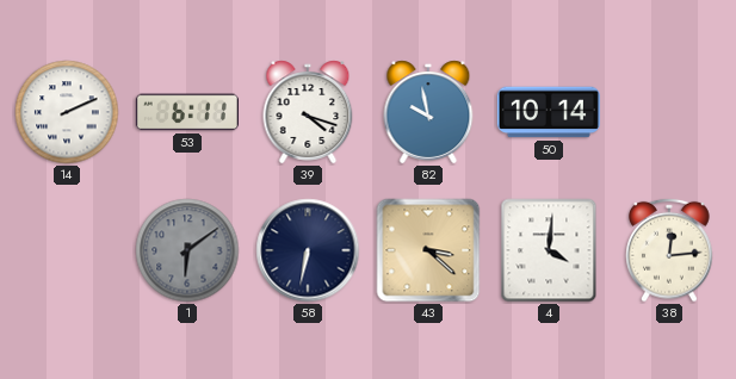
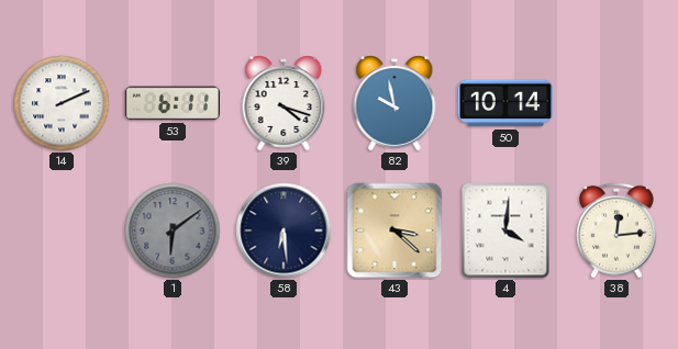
58: 6:32 -> 6:29 (284, 230)
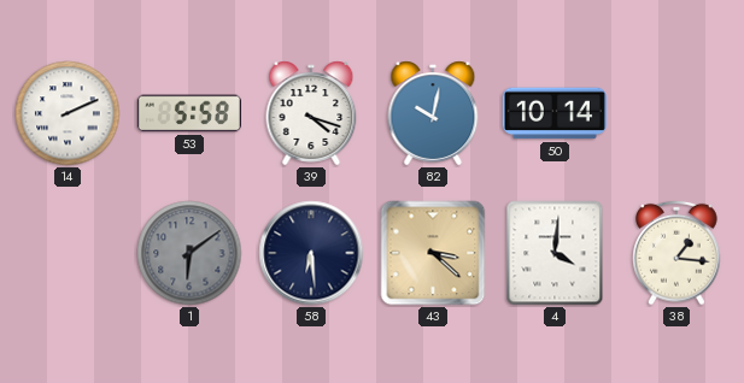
53: 6:11 -> 5:58 (189, 113)
82: 9:58 -> 10:02 (433, 113)
38: 12:14 -> 1:16 (676, 253)
